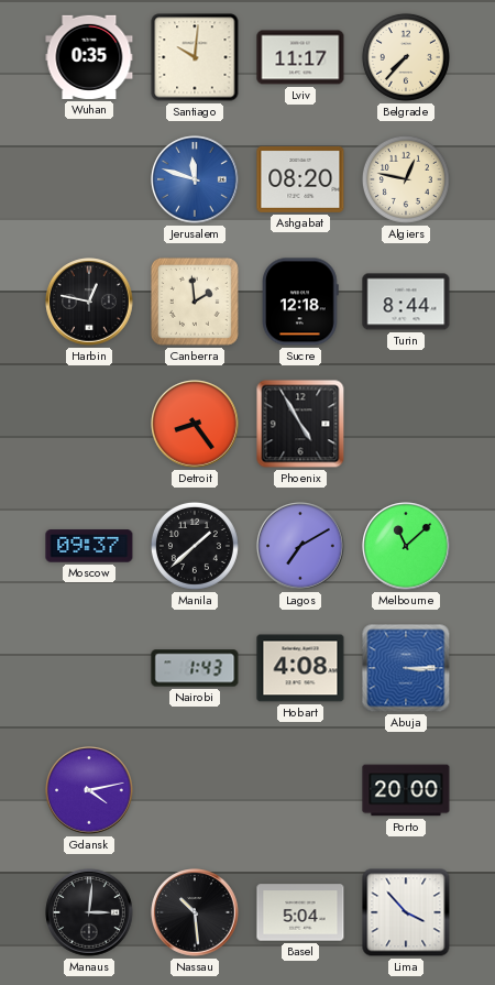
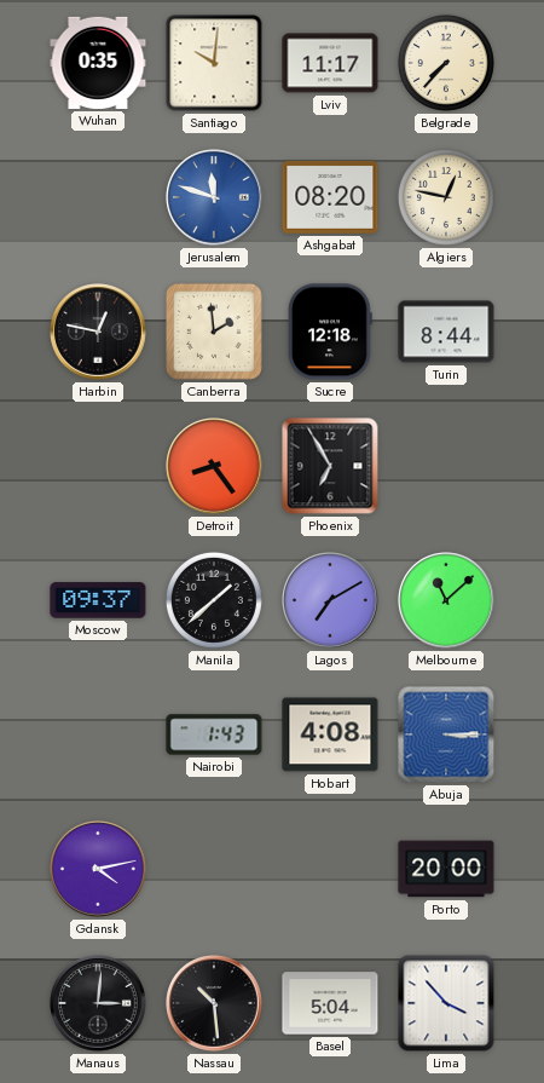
Phoenix: 4:55 -> 6:55 (330, 466)
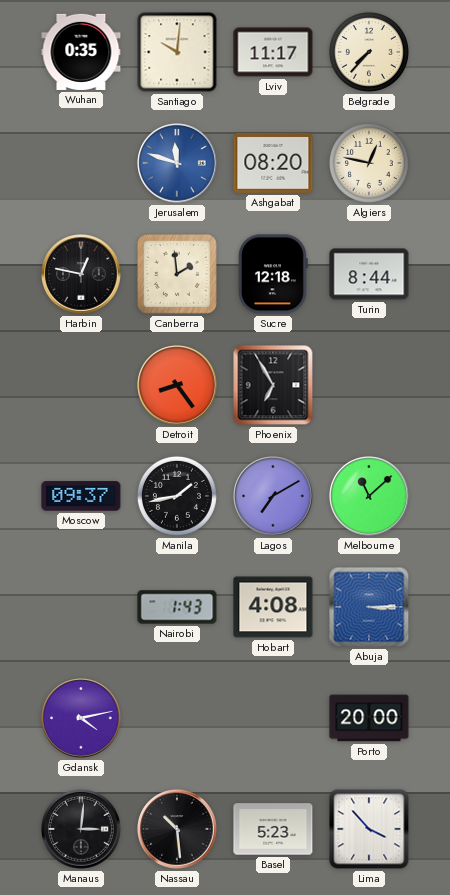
Manila: 1:38 -> 1:43 (177, 496)
Basel: 5:04 -> 5:23 (273, 829)
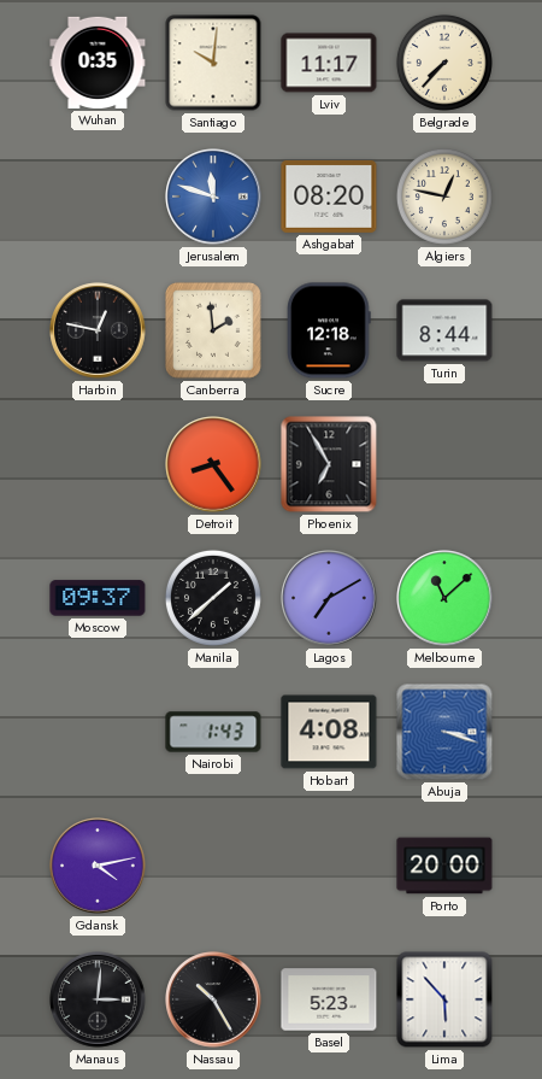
Manila: 1:43 -> 1:38 (213, 598)
Abuja: 3:15 -> 3:18 (444, 732)
Nassau: 10:29 -> 10:25 (213, 999)
Lima: 3:53 -> 5:53 (444, 999)
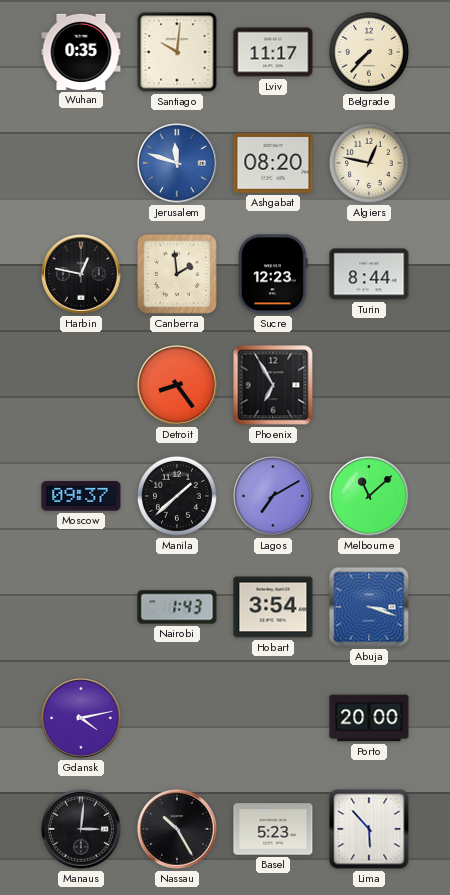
Sucre: 12:18 -> 12:23 (274, 274)
Hobart: 4:08 -> 3:54 (273, 607)
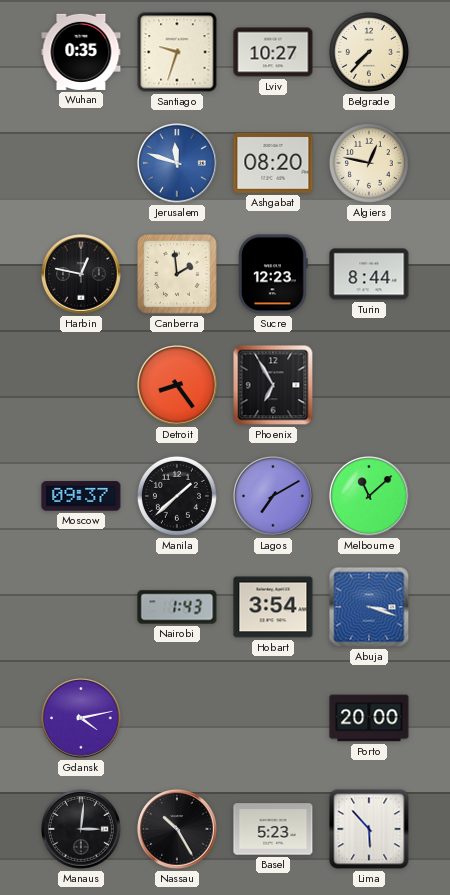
Santiago: 10:01 -> 9:33 (177, 52)
Lviv: 11:17 -> 10:27 (273, 52)
